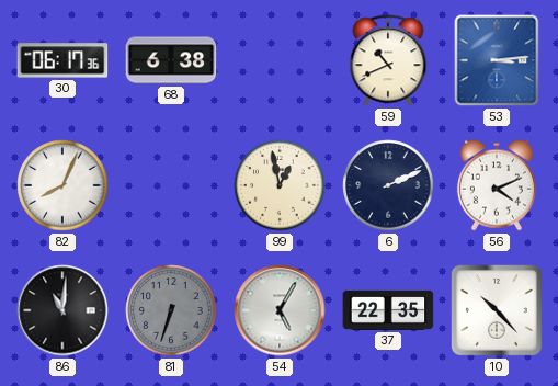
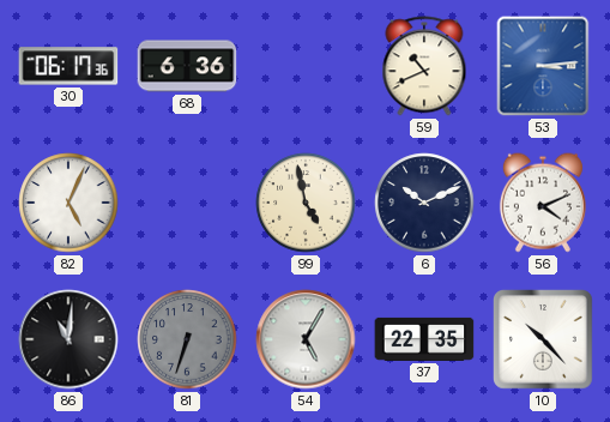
68: 6:38 -> 6:36 (187, 66)
82: 8:04 -> 5:04 (68, 203)
99: 12:58 -> 4:58 (306, 203)
6: 2:11 -> 10:11 (424, 203)
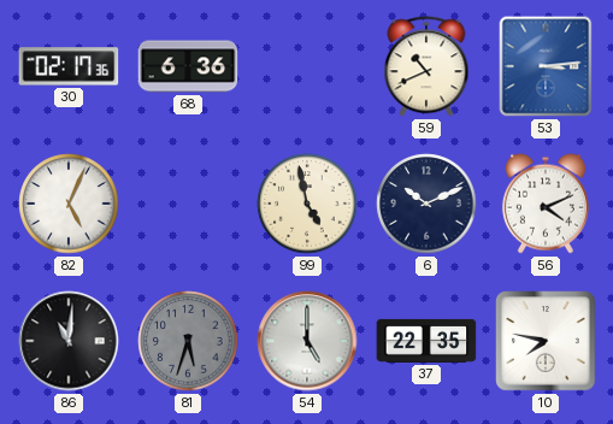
30: 06:17 -> 02:17 (69, 66)
81: 6:33 -> 5:33 (188, 341)
54: 5:05 -> 5:00 (307, 341)
10: 10:23 -> 7:47 (547, 342)
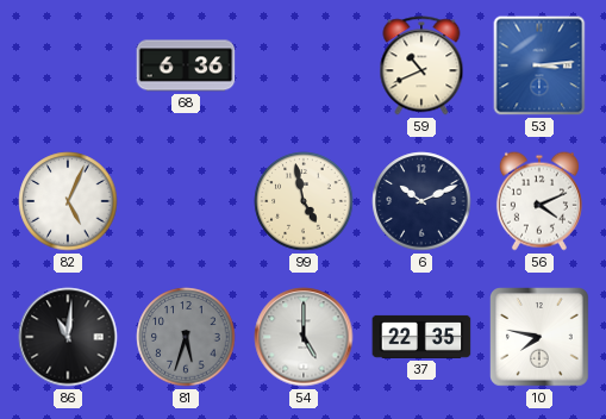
30: 02:17 -> none (69, 66)
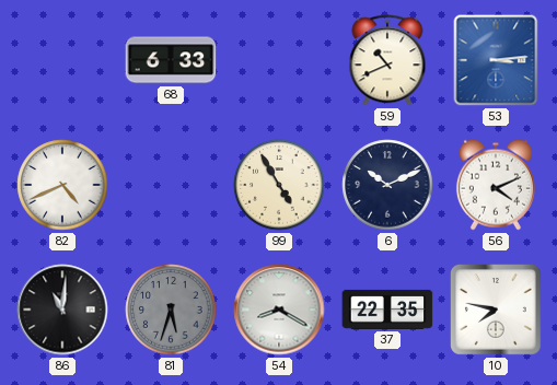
68: 6:36 -> 6:33 (171, 60)
82: 5:04 -> 4:41 (62, 185)
99: 4:58 -> 4:55 (279, 185)
54: 5:00 -> 8:20 (279, 310)
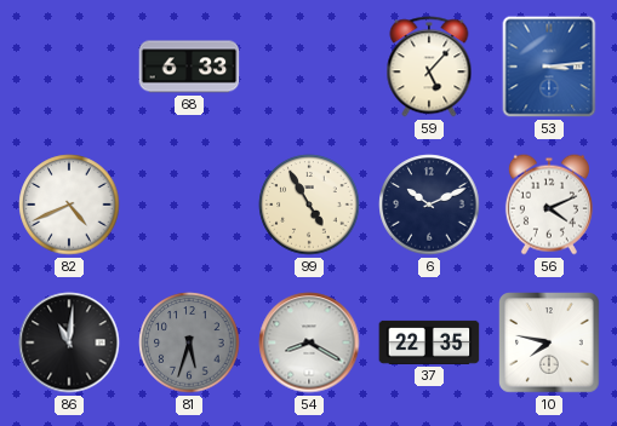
59: 10:41 -> 5:07 (429, 67)
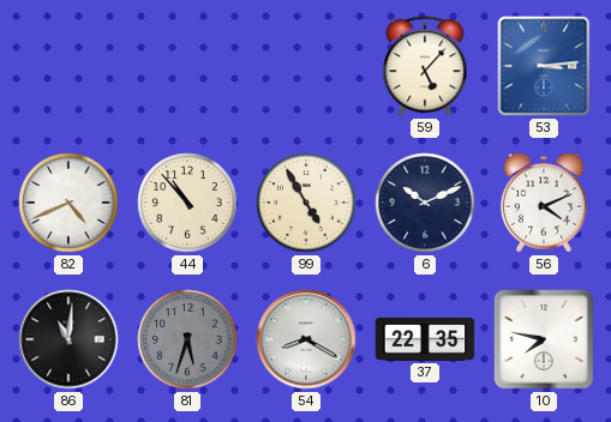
68: 6:33 -> none (189, 67)
44: none -> 10:53 (187, 203)
